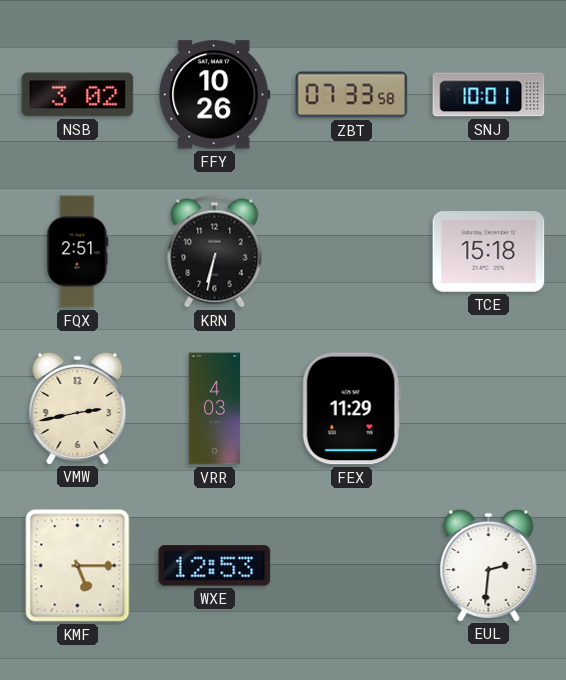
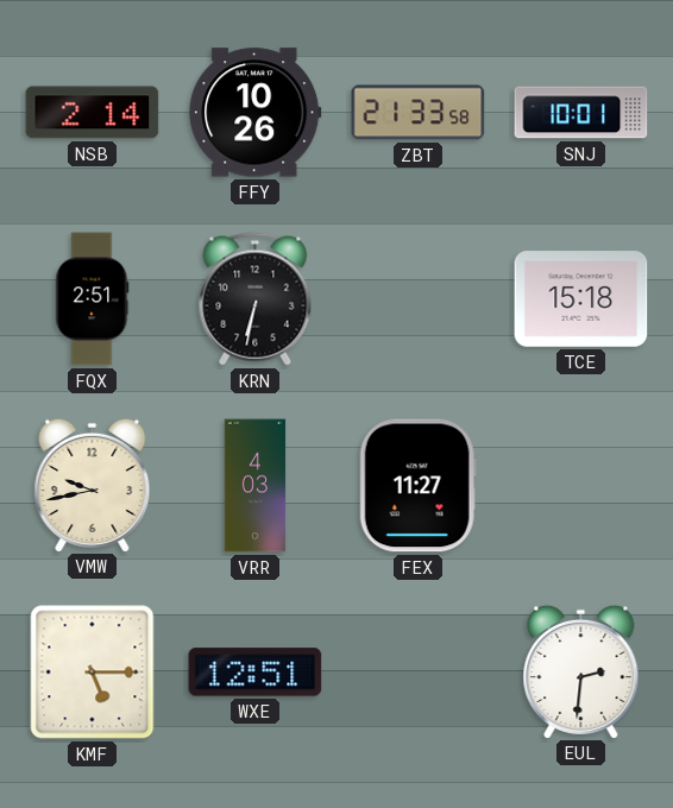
NSB: 3:02 -> 2:14 (93, 113)
ZBT: 07:33 -> 21:33 (419, 113)
VMW: 2:43 -> 9:43 (93, 485)
FEX: 11:29 -> 11:27 (417, 486)
WXE: 12:53 -> 12:51 (256, 673)
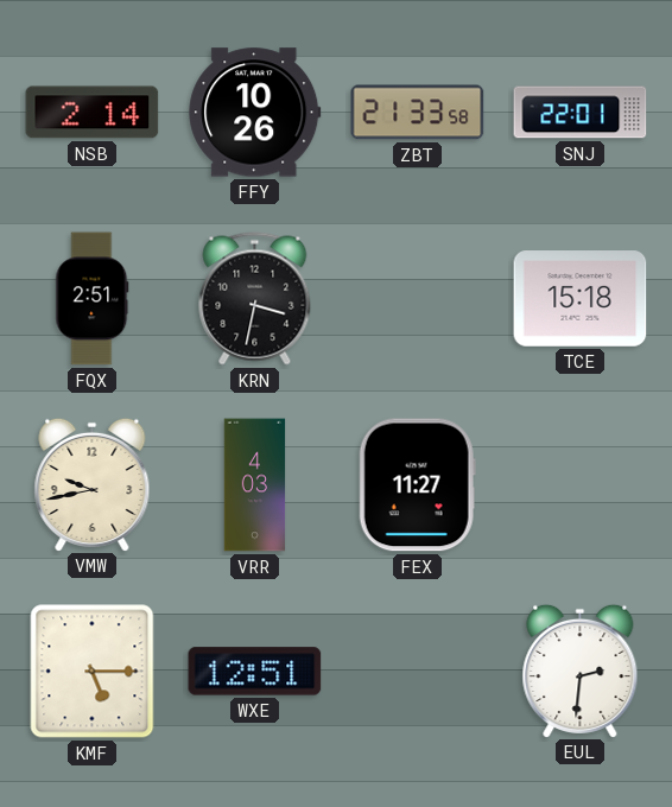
SNJ: 10:01 -> 22:01 (581, 113)
KRN: 6:32 -> 3:32 (255, 299)
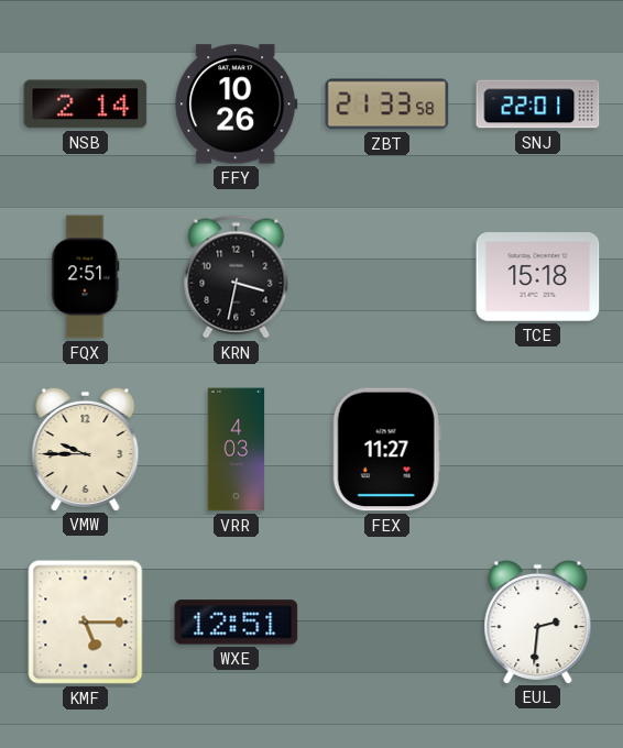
VMW: 9:43 -> 9:45 (86, 449)
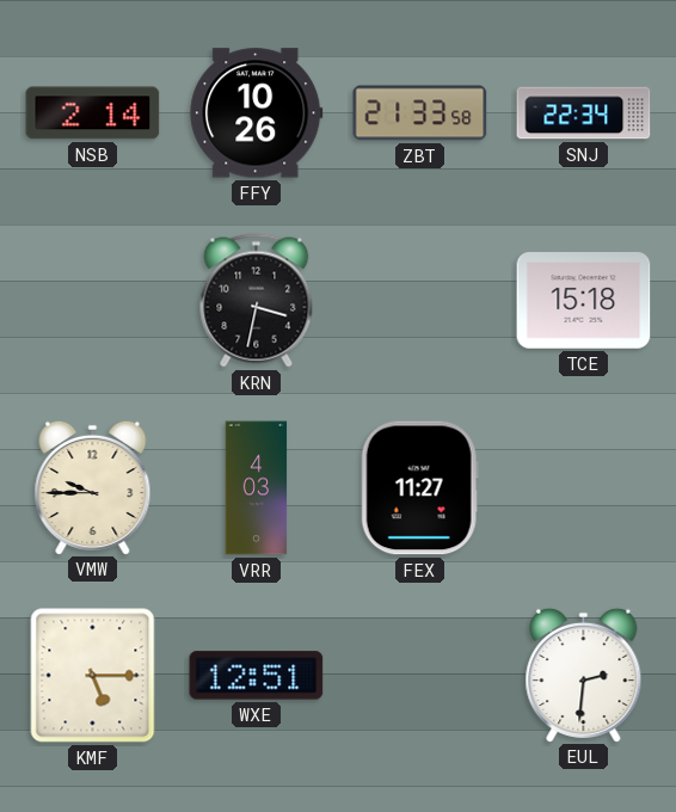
SNJ: 22:01 -> 22:34 (584, 113)
FQX: 2:51 -> none (86, 277)
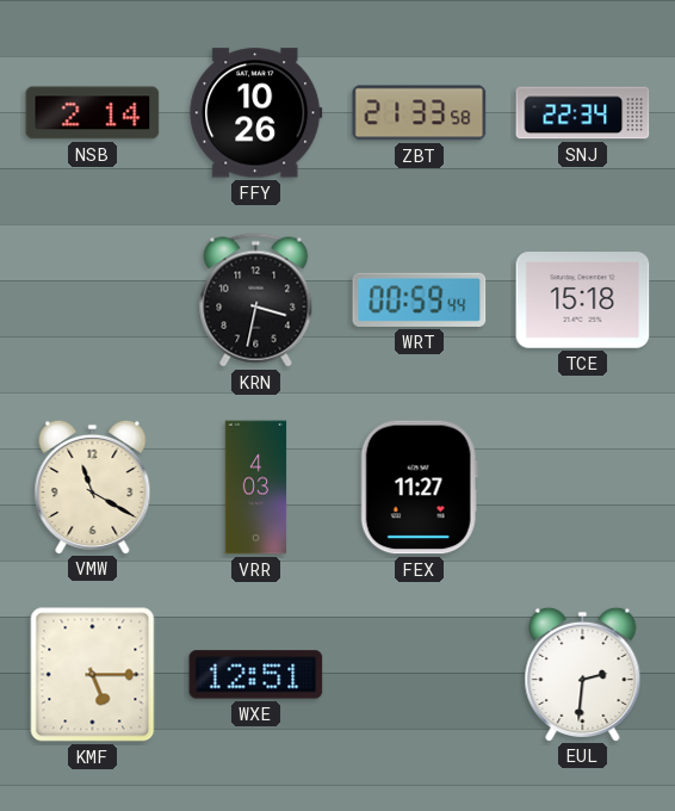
WRT: none -> 00:59 (420, 299)
VMW: 9:45 -> 11:20 (93, 487)
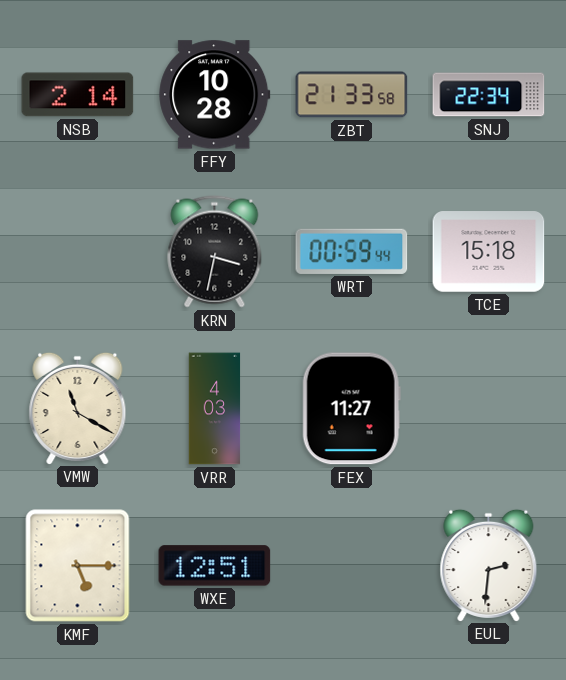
FFY: 10:26 -> 10:28 (215, 95)
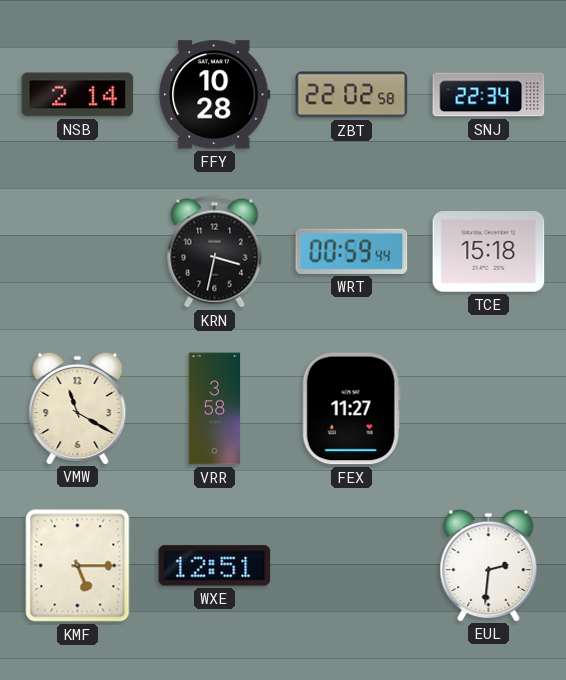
ZBT: 21:33 -> 22:02 (352, 95)
VRR: 4:03 -> 3:58 (215, 409)
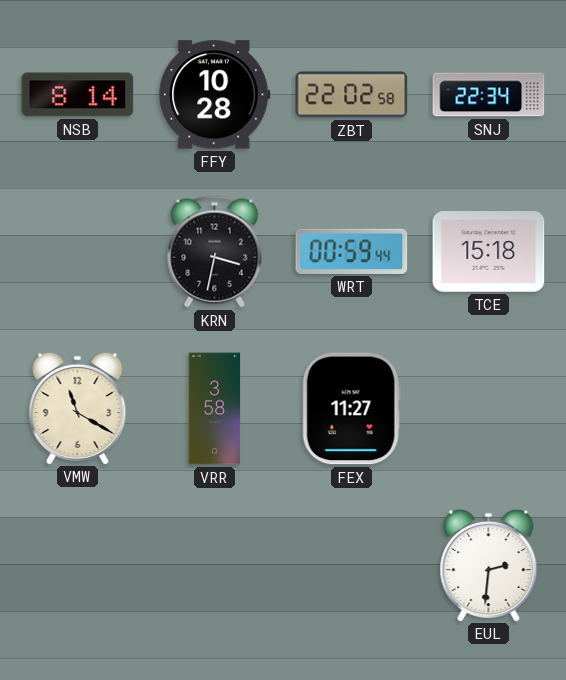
NSB: 2:14 -> 8:14 (78, 95)
KMF: 5:15 -> none (78, 566)
WXE: 12:51 -> none (215, 566)
